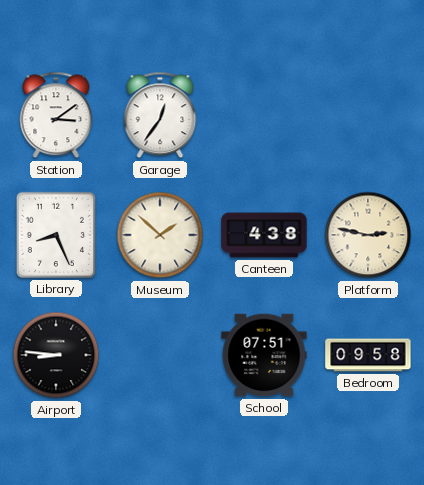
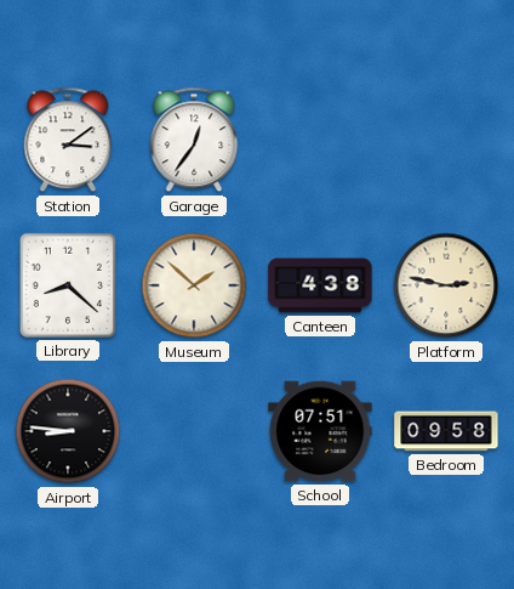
Library: 8:26 -> 8:22 (68, 285)
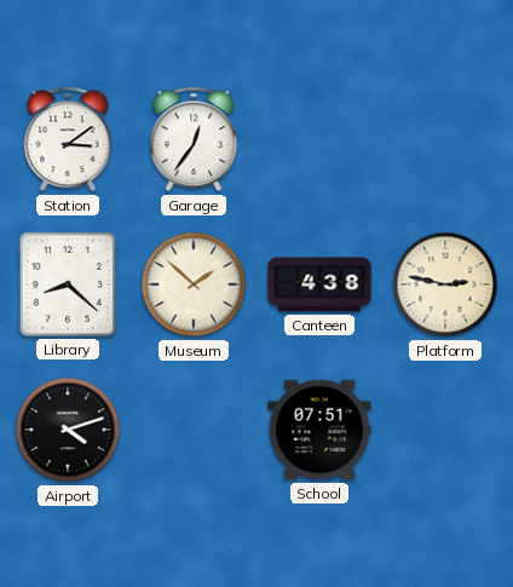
Airport: 8:46 -> 4:12 (68, 430)
Bedroom: 09:58 -> none (446, 431)
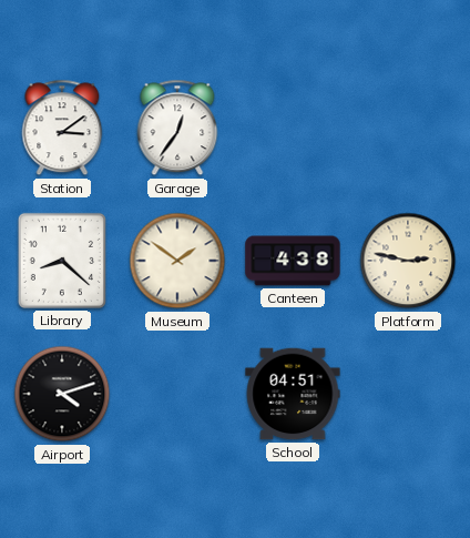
Museum: 1:52 -> 1:51 (177, 261)
School: 07:51 -> 04:51 (293, 394)
